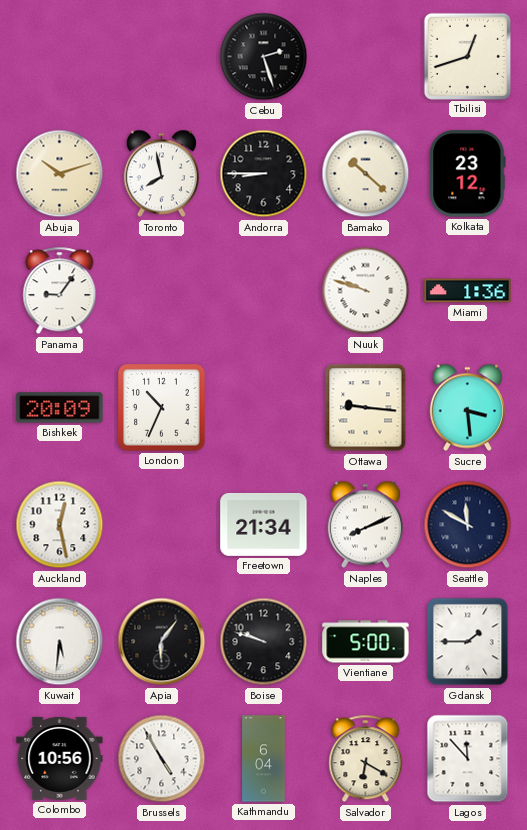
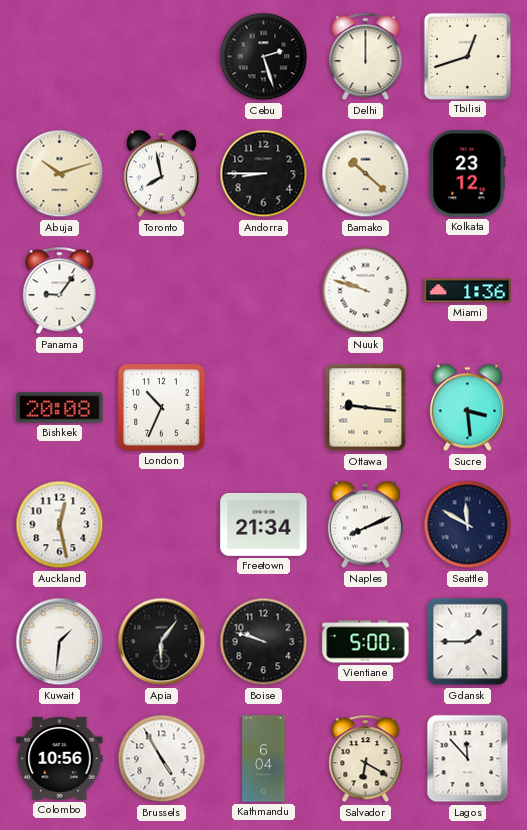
Delhi: none -> 12:00 (366, 57)
Bishkek: 20:09 -> 20:08 (60, 408)
Kuwait: 5:31 -> 1:31 (60, 642)
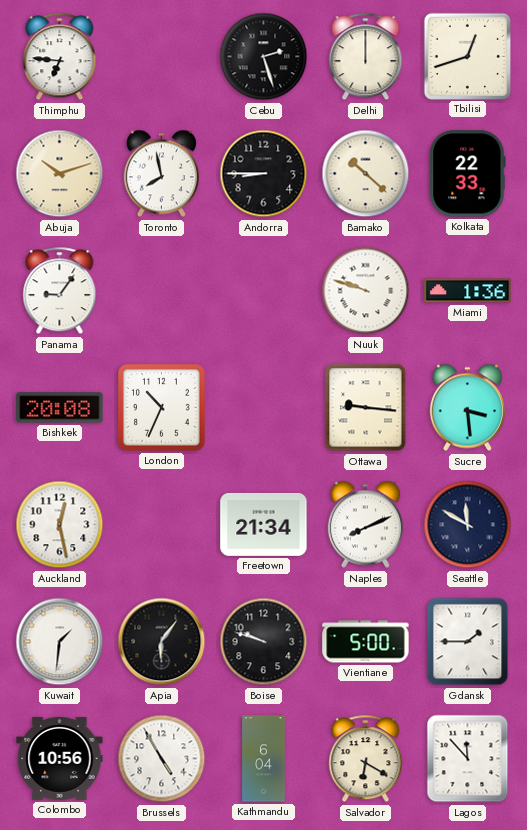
Thimphu: none -> 6:46 (60, 57)
Kolkata: 23:12 -> 22:33 (468, 174)
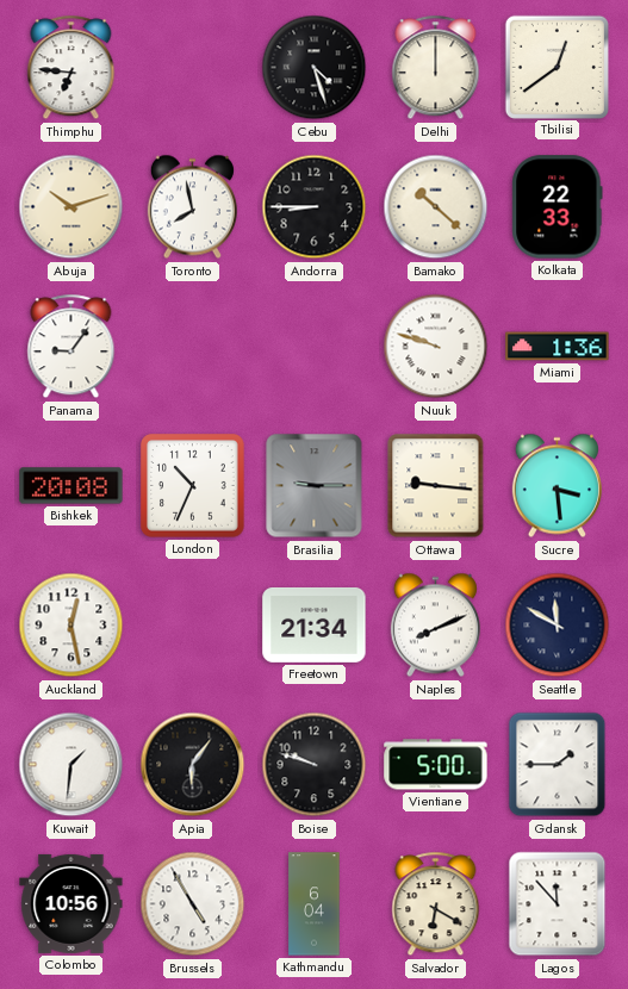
Cebu: 2:27 -> 4:27 (315, 68)
Tbilisi: 12:42 -> 12:39 (557, 67)
Brasilia: none -> 9:15 (315, 486)
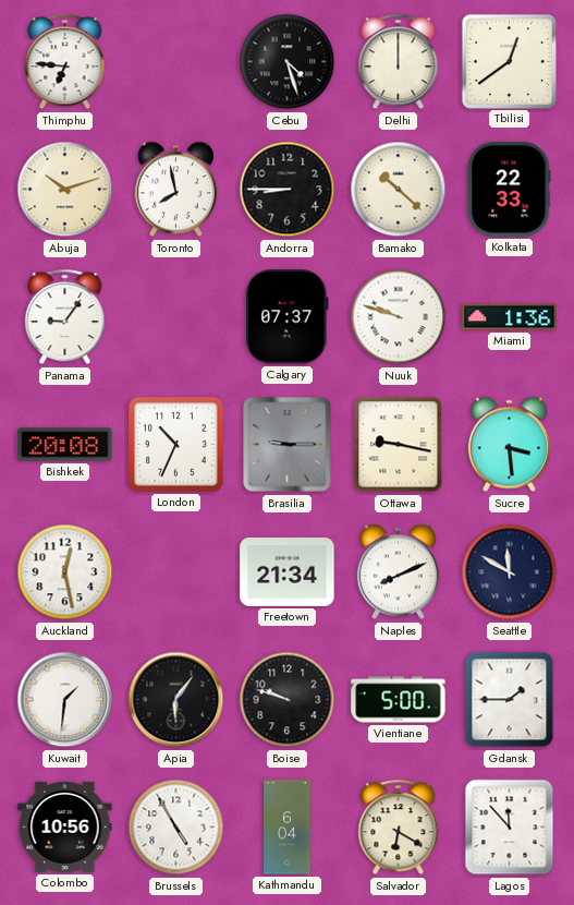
Calgary: none -> 07:37 (286, 317)
Ottawa: 9:16 -> 9:17 (399, 445)
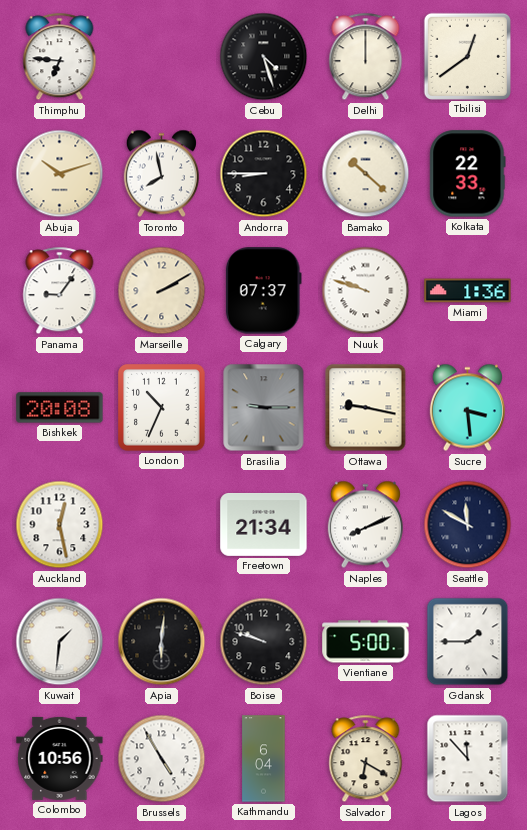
Marseille: none -> 2:10 (162, 291)
Apia: 6:06 -> 6:01 (162, 642)
